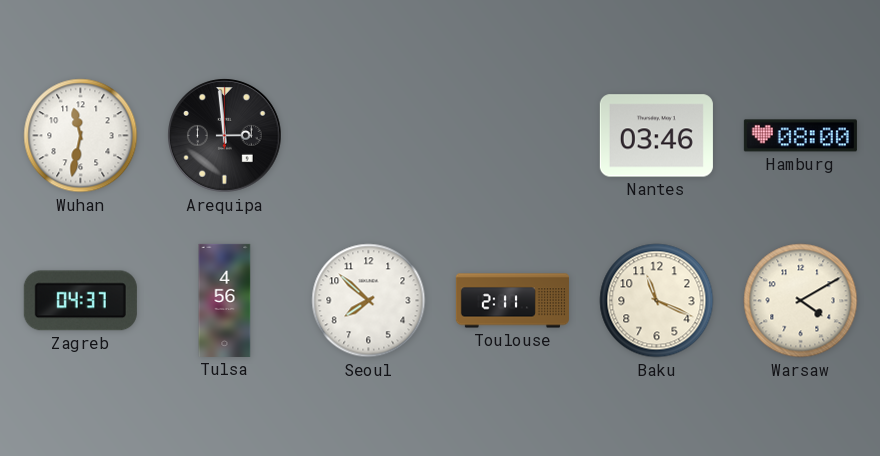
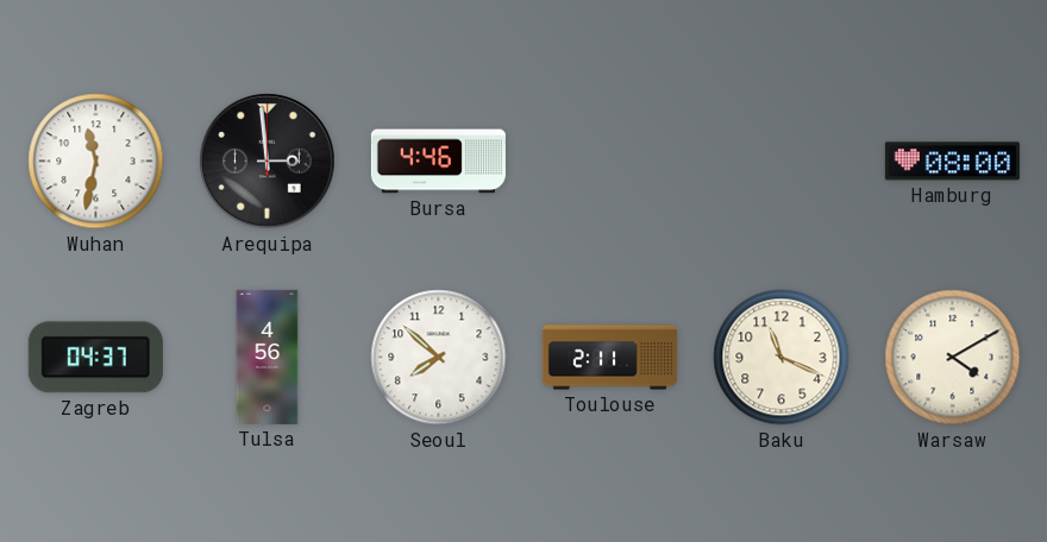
Bursa: none -> 4:46 (438, 162)
Nantes: 03:46 -> none (656, 136)
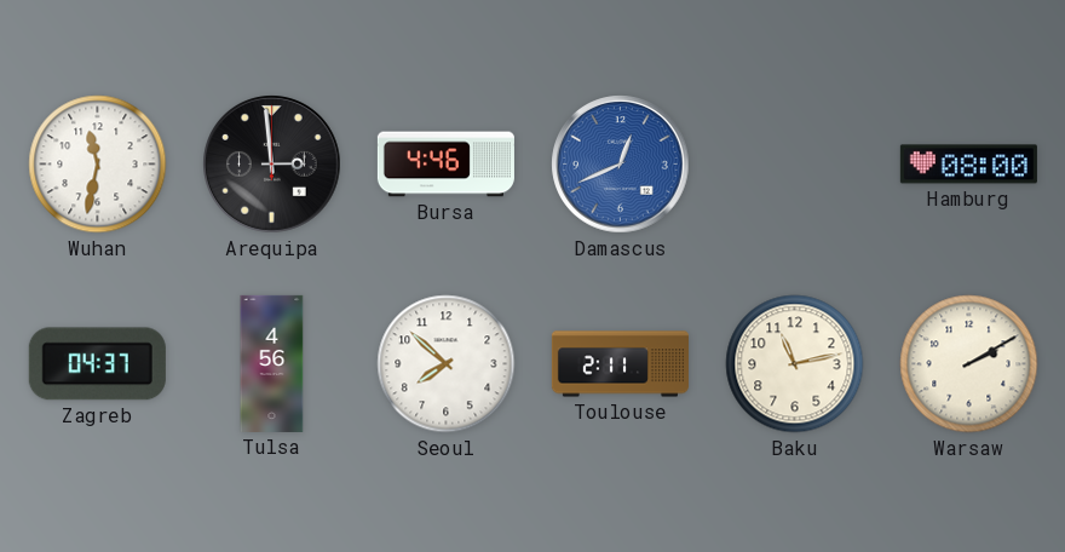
Damascus: none -> 12:41 (621, 165)
Baku: 11:19 -> 11:13 (795, 364)
Warsaw: 4:10 -> 2:10 (969, 364)
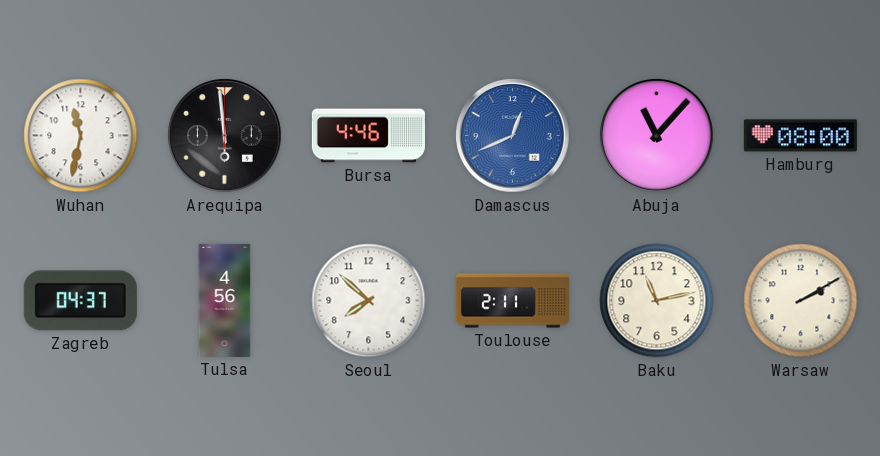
Arequipa: 2:59 -> 5:59 (225, 136)
Abuja: none -> 11:07 (657, 136)
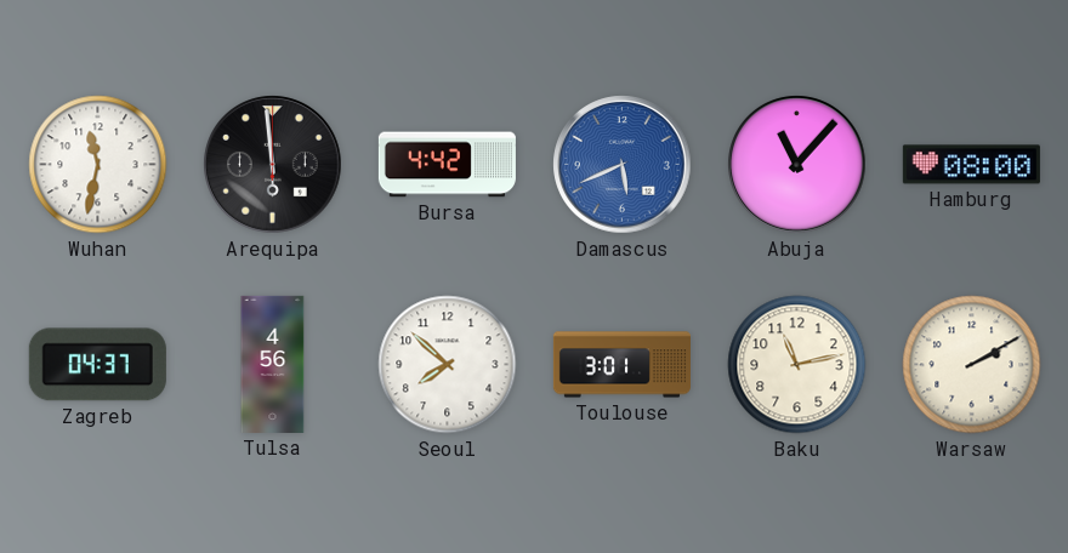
Bursa: 4:46 -> 4:42 (447, 165)
Damascus: 12:41 -> 5:41 (623, 165)
Toulouse: 2:11 -> 3:01 (621, 365)
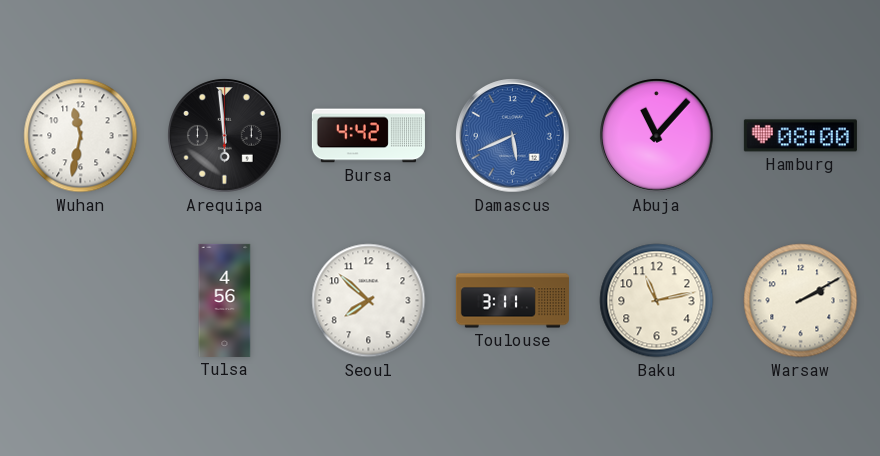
Zagreb: 04:37 -> none (97, 365)
Toulouse: 3:01 -> 3:11 (512, 301)
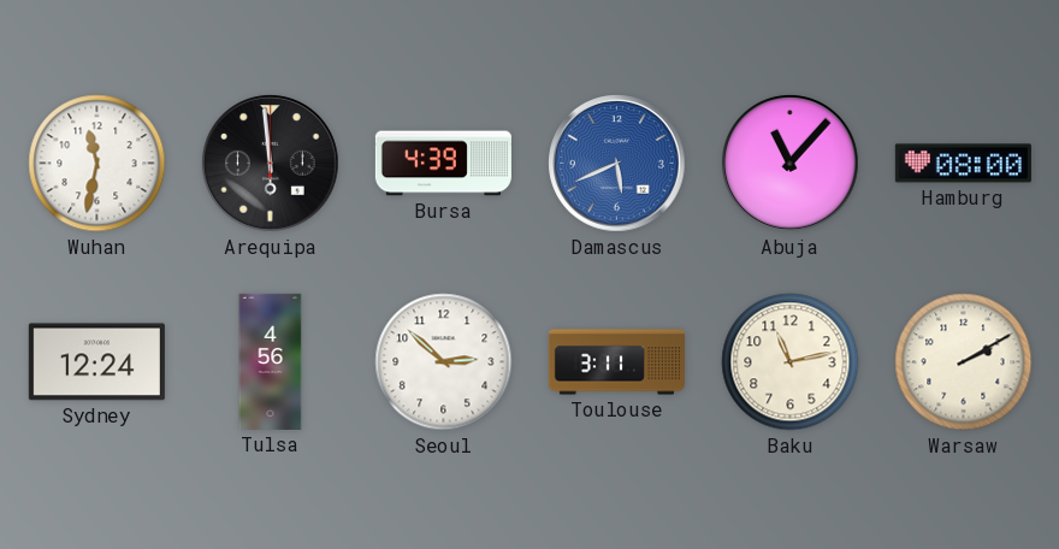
Bursa: 4:42 -> 4:39 (443, 164)
Sydney: none -> 12:24 (96, 362)
Seoul: 7:52 -> 2:52 (444, 362)
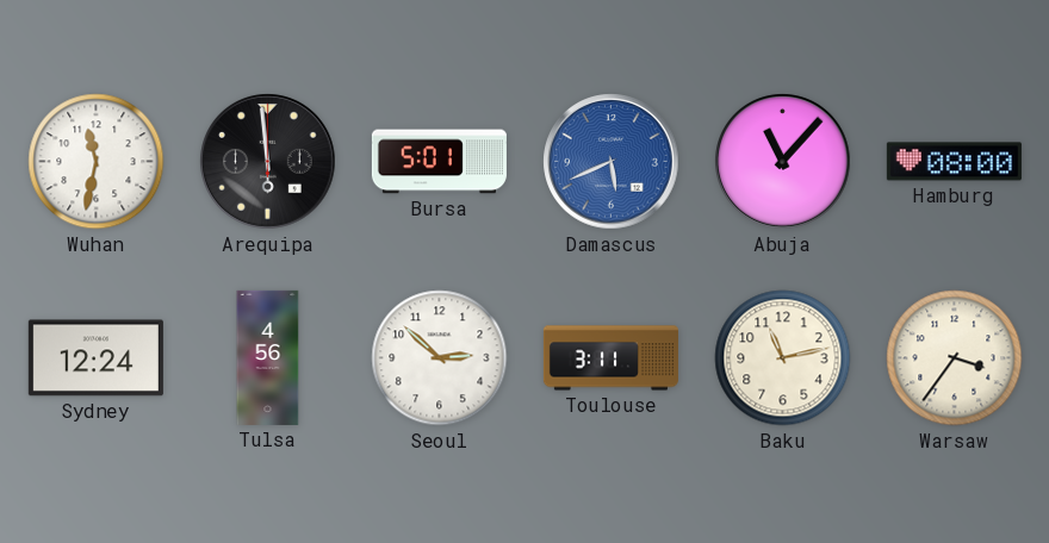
Bursa: 4:39 -> 5:01 (439, 162)
Warsaw: 2:10 -> 3:36 (955, 358)
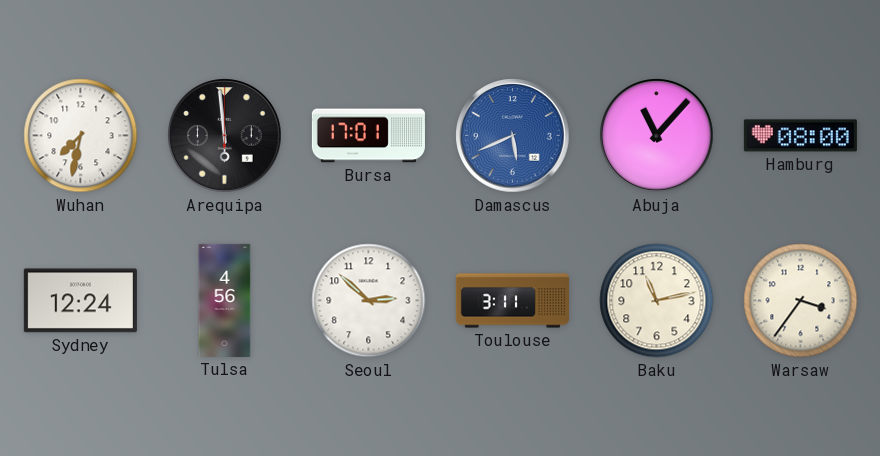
Wuhan: 11:32 -> 7:32 (81, 136)
Bursa: 5:01 -> 17:01 (368, 136)
